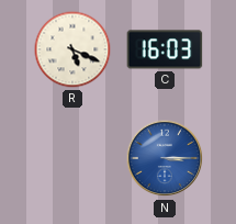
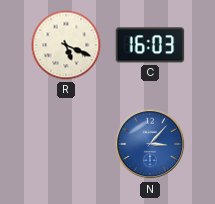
N: 3:15 -> 3:07 (150, 144)
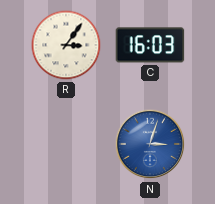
R: 5:19 -> 3:06 (66, 45)
N: 3:07 -> 3:03 (150, 144)
